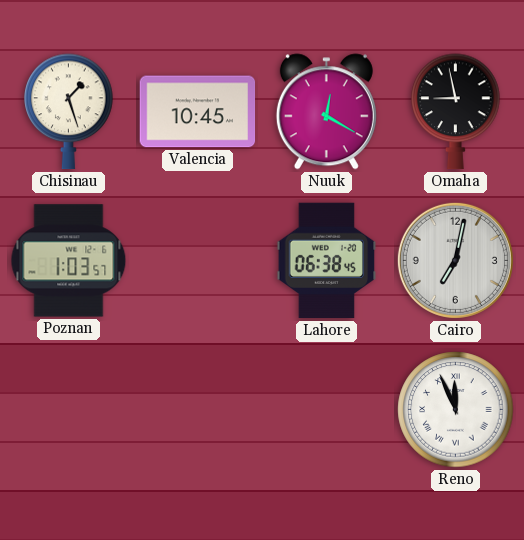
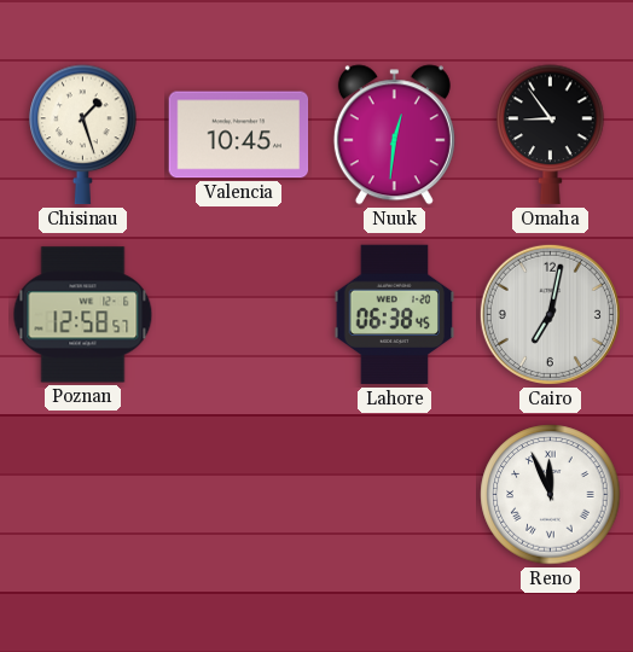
Nuuk: 12:20 -> 12:31 (394, 135)
Omaha: 8:58 -> 8:54 (551, 135)
Poznan: 1:03 -> 12:58 (83, 315)
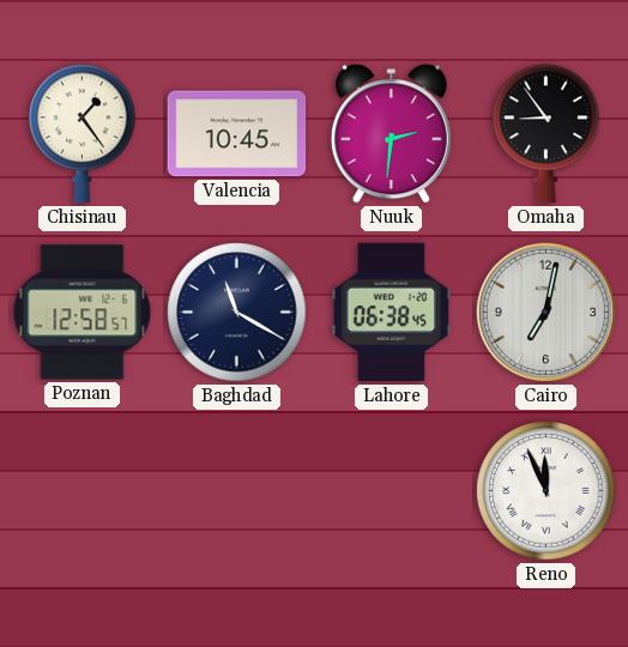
Chisinau: 1:27 -> 1:24 (83, 134)
Nuuk: 12:31 -> 2:31 (391, 134)
Baghdad: none -> 11:20 (237, 313)
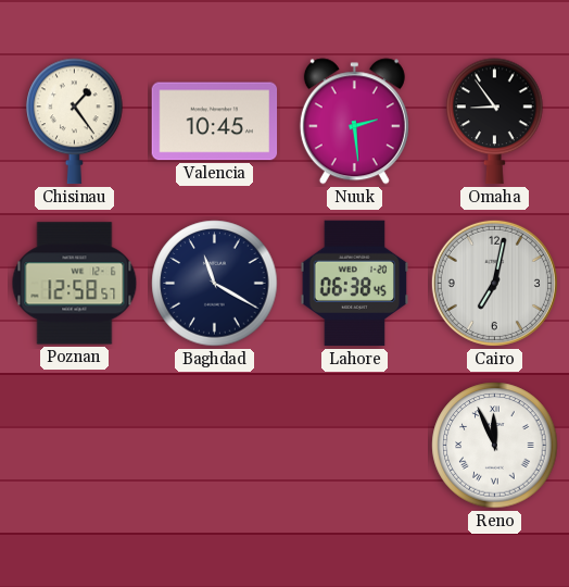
Nuuk: 2:31 -> 2:29 (354, 122)
